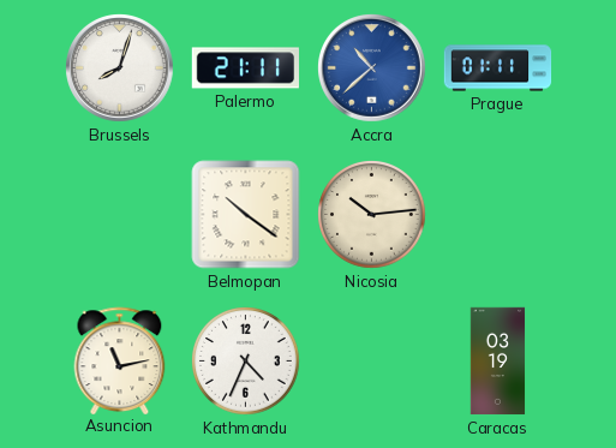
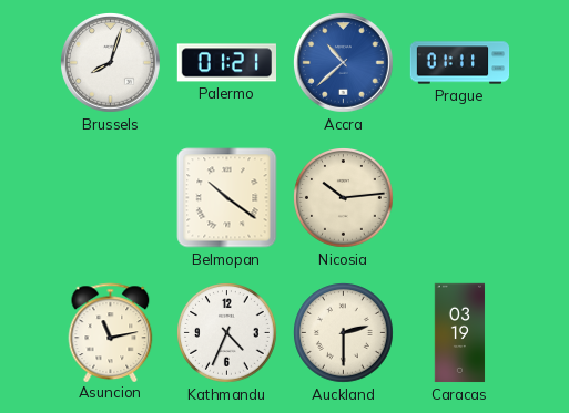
Palermo: 21:11 -> 01:21 (226, 63)
Auckland: none -> 2:30 (344, 333)
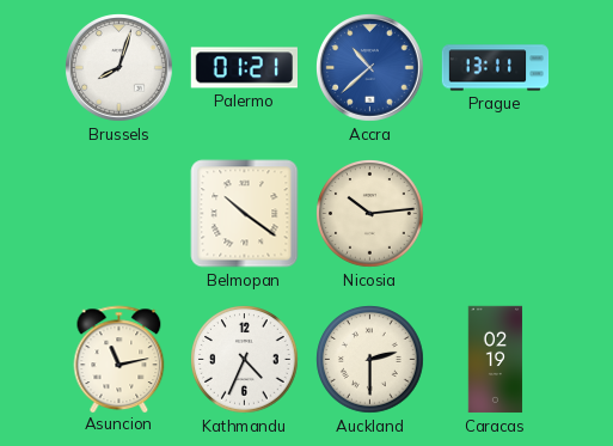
Prague: 01:11 -> 13:11 (496, 68)
Caracas: 03:19 -> 02:19 (496, 360)
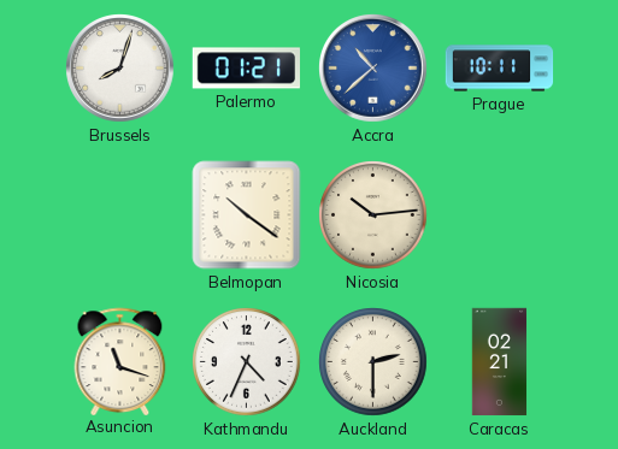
Prague: 13:11 -> 10:11 (500, 69)
Asuncion: 11:13 -> 11:18 (120, 361)
Caracas: 02:19 -> 02:21 (500, 362)
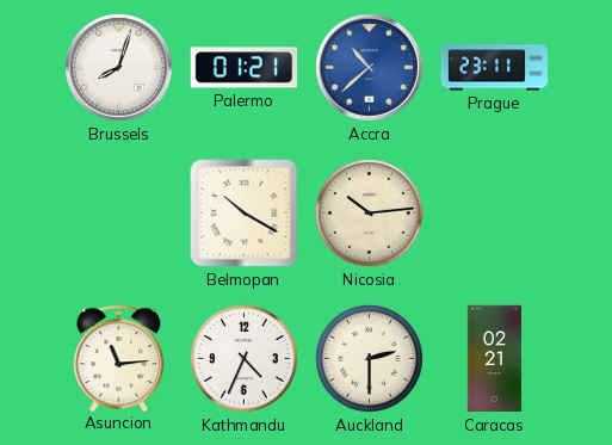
Prague: 10:11 -> 23:11 (495, 68)
Belmopan: 10:21 -> 10:20 (245, 214)
Asuncion: 11:18 -> 11:14 (119, 358)
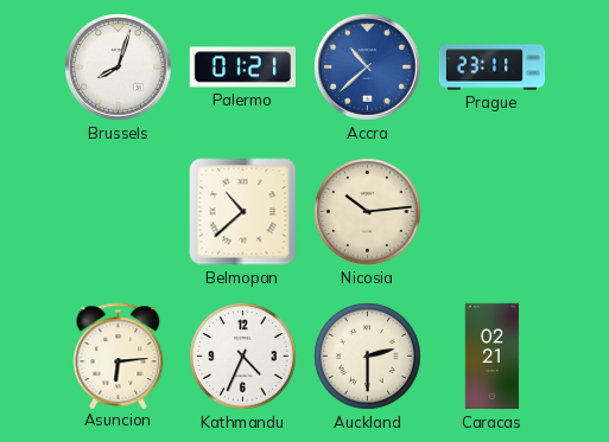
Belmopan: 10:20 -> 10:38 (243, 212)
Asuncion: 11:14 -> 6:14 (119, 355)
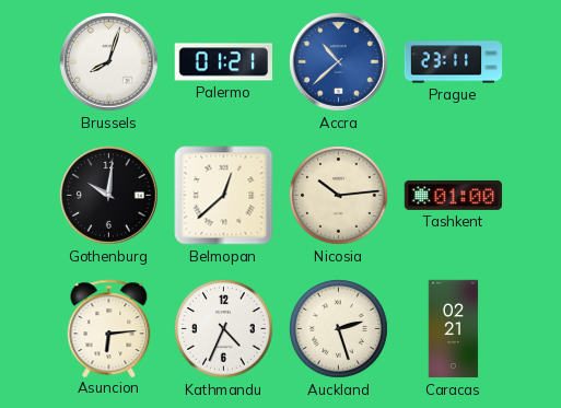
Gothenburg: none -> 10:01 (109, 196)
Belmopan: 10:38 -> 12:38 (224, 196)
Tashkent: none -> 01:00 (453, 195)
Auckland: 2:30 -> 2:27 (339, 329)
